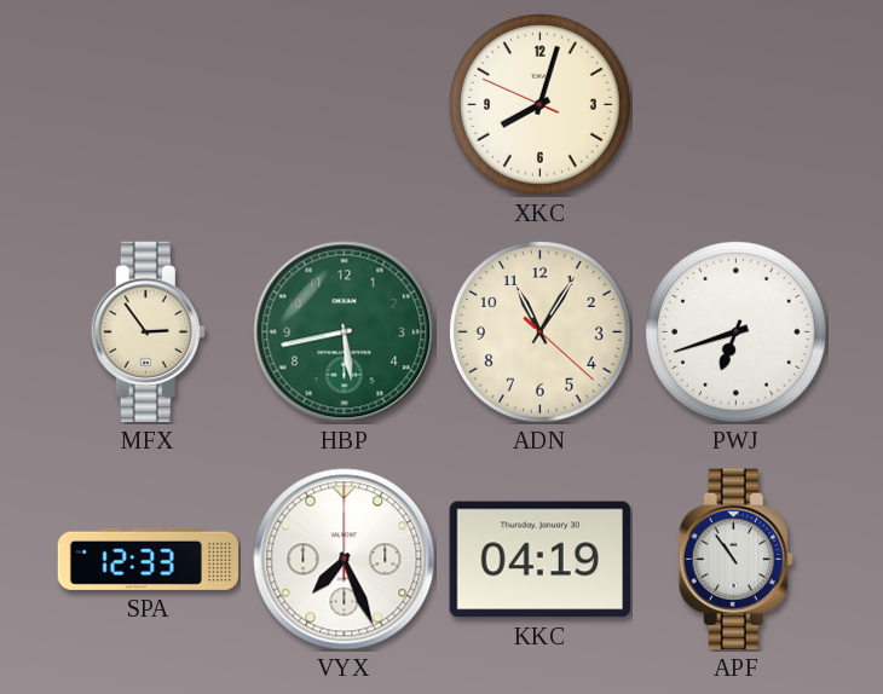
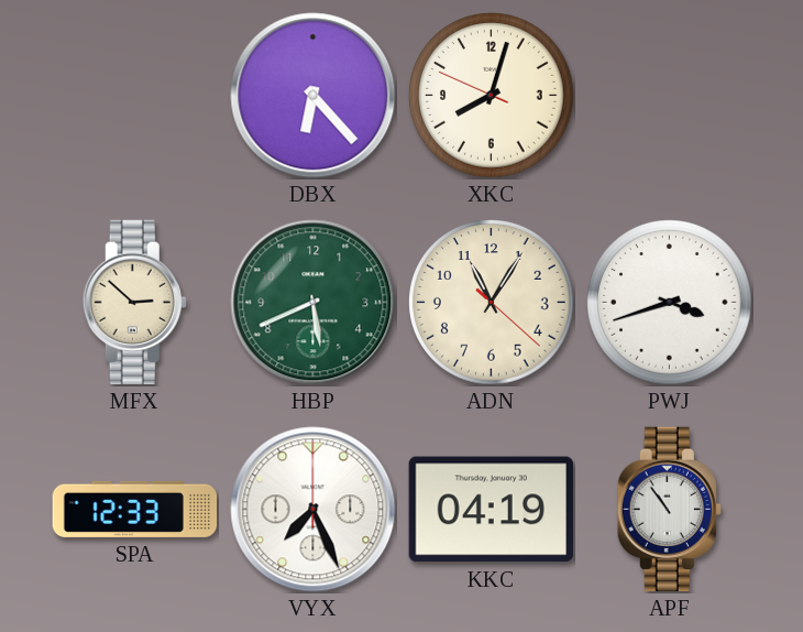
DBX: none -> 6:23 (313, 96)
MFX: 2:54 -> 2:52 (134, 303)
HBP: 5:43 -> 5:41 (313, 303)
PWJ: 6:42 -> 3:42 (670, 303)
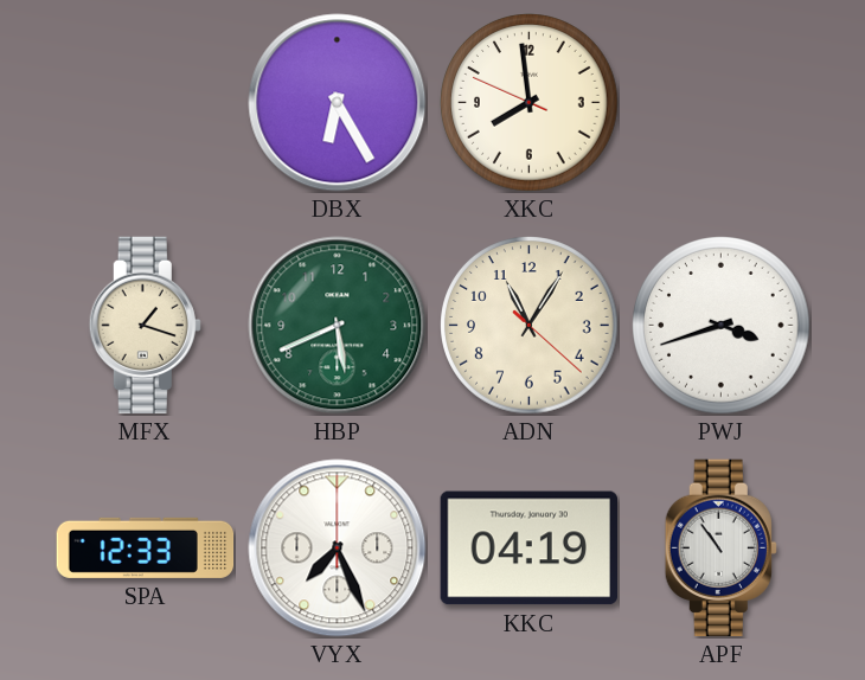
DBX: 6:23 -> 6:25 (338, 103)
XKC: 8:02 -> 7:58 (530, 103)
MFX: 2:52 -> 1:18 (145, 326)
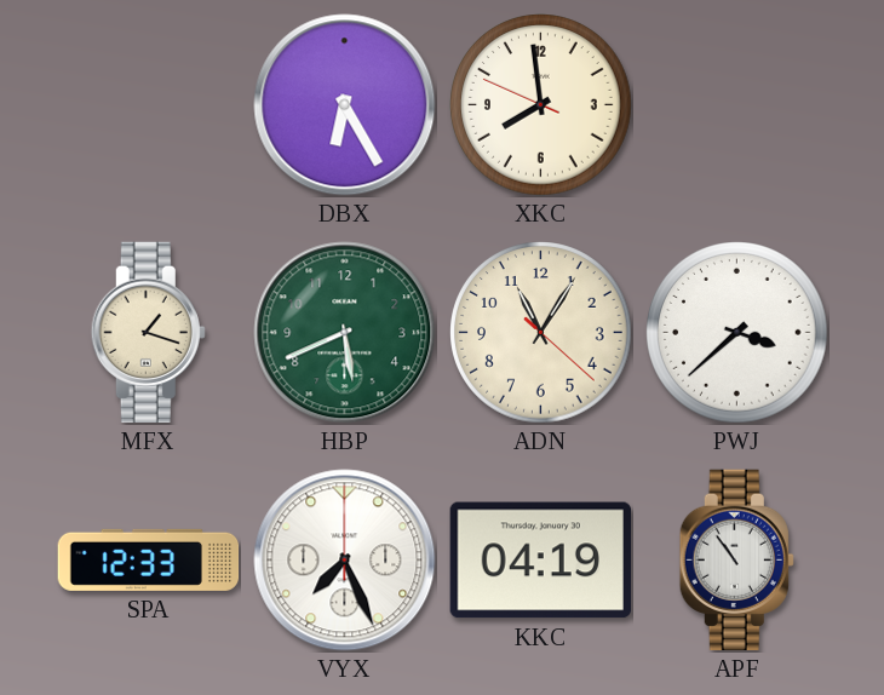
PWJ: 3:42 -> 3:38 (737, 333)
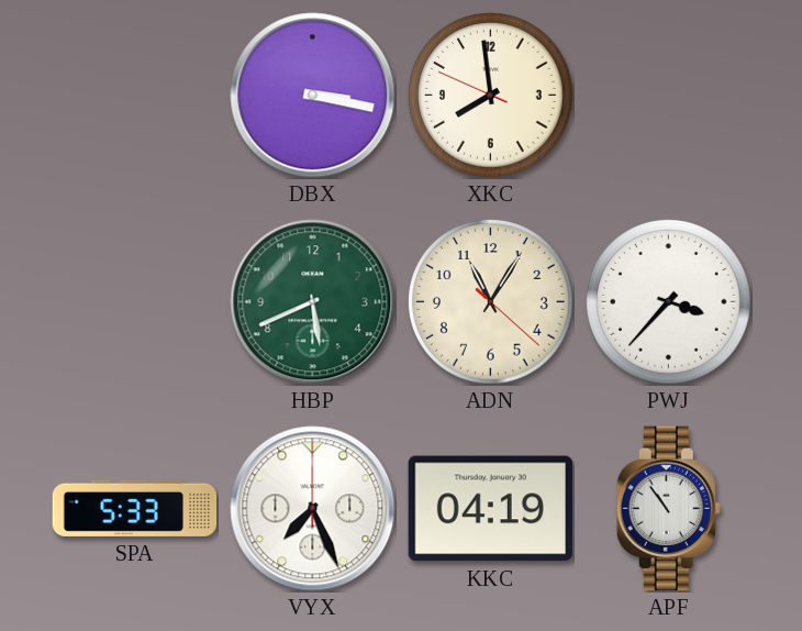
DBX: 6:25 -> 3:17 (313, 96)
MFX: 1:18 -> none (148, 333)
PWJ: 3:38 -> 3:37 (669, 302)
SPA: 12:33 -> 5:33 (135, 508)
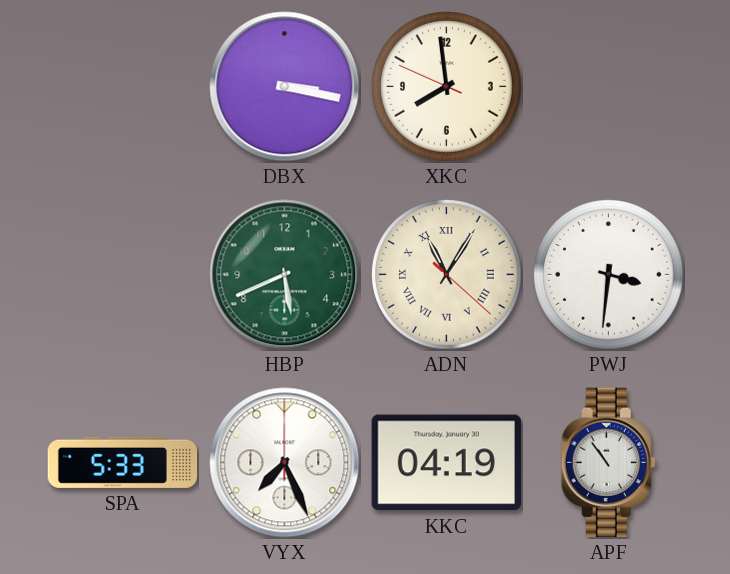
ADN numerals: Arabic -> Roman (447, 275)
PWJ: 3:37 -> 3:31 (609, 275)
